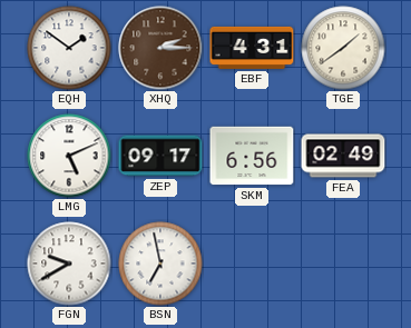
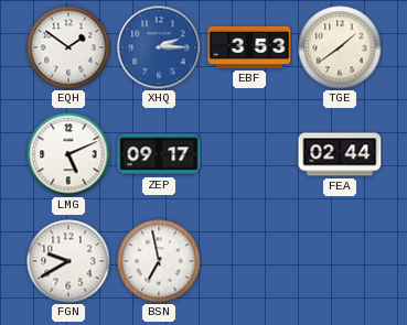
XHQ dial: brown -> blue (159, 47)
EBF: 4:31 -> 3:53 (249, 47)
SKM: 6:56 -> none (252, 156)
FEA: 02:49 -> 02:44 (340, 154)
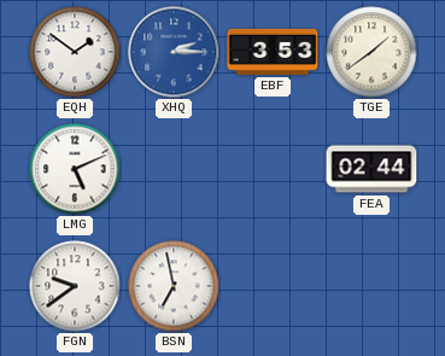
ZEP: 09:17 -> none (159, 154)
FGN: 9:40 -> 9:39 (75, 286)
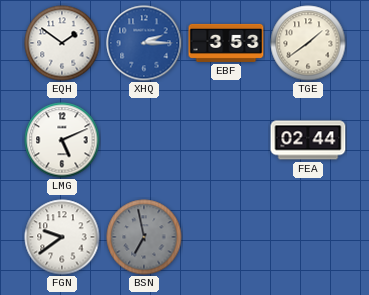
BSN dial: white -> grey (144, 237)
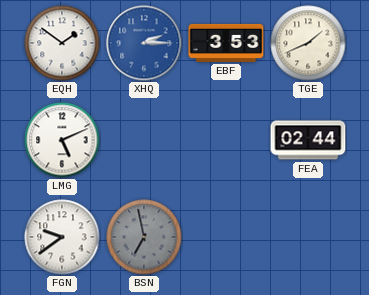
TGE: 1:39 -> 1:41 (308, 43)
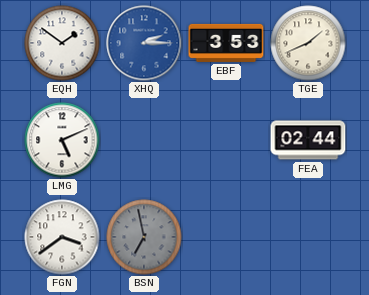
FGN: 9:39 -> 3:39 (62, 237)
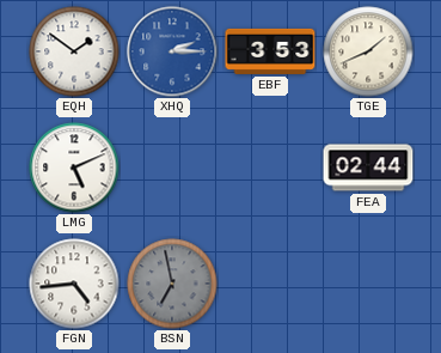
FGN: 3:39 -> 4:44 (74, 284)
